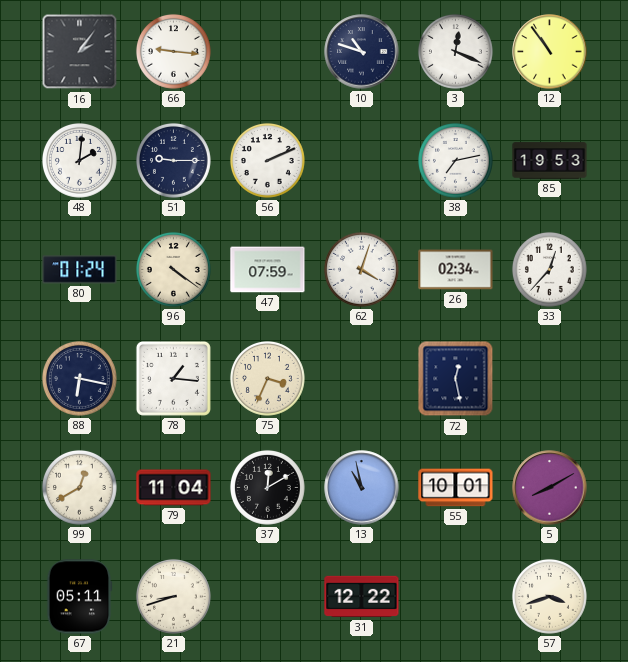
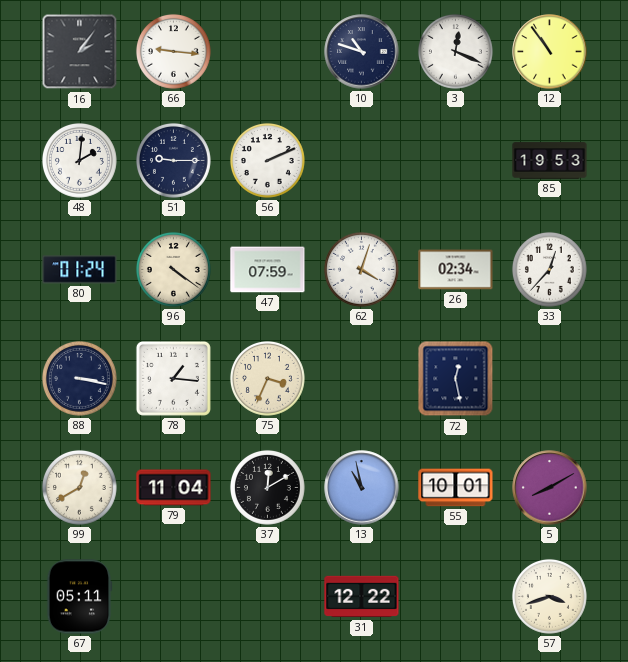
38: 7:13 -> none (455, 160)
88: 6:17 -> 3:17 (79, 378)
21: 8:42 -> none (173, 596)
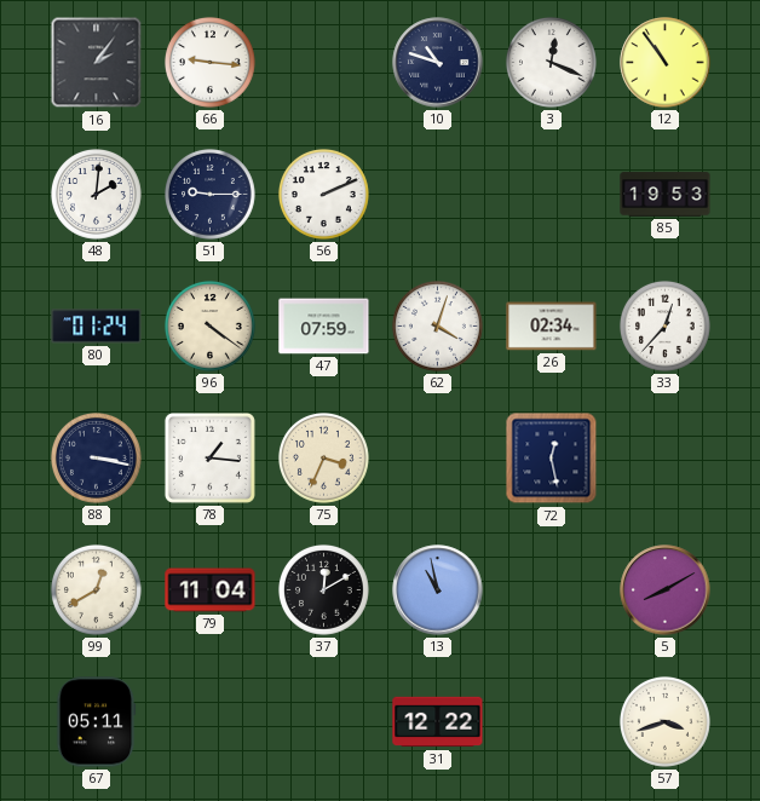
55: 10:01 -> none (456, 488)
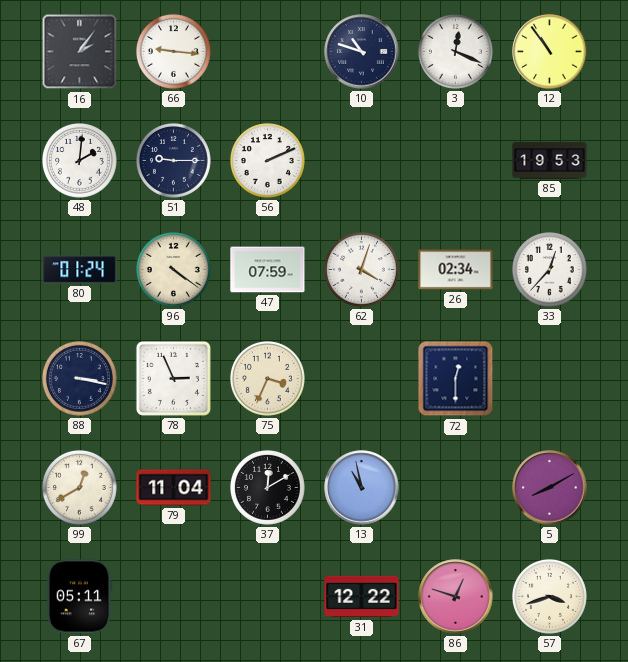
78: 1:16 -> 2:56 (173, 378)
72: 12:28 -> 12:30 (456, 379)
86: none -> 12:48 (456, 597)
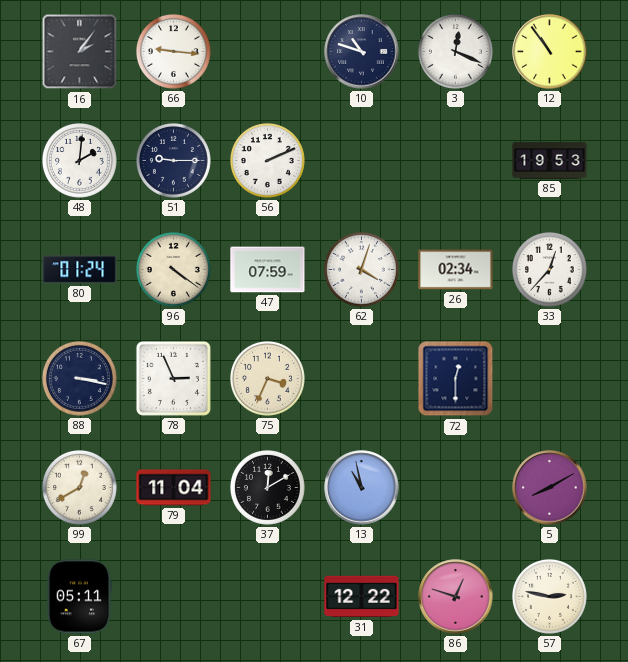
57: 3:42 -> 2:47 (549, 596)
